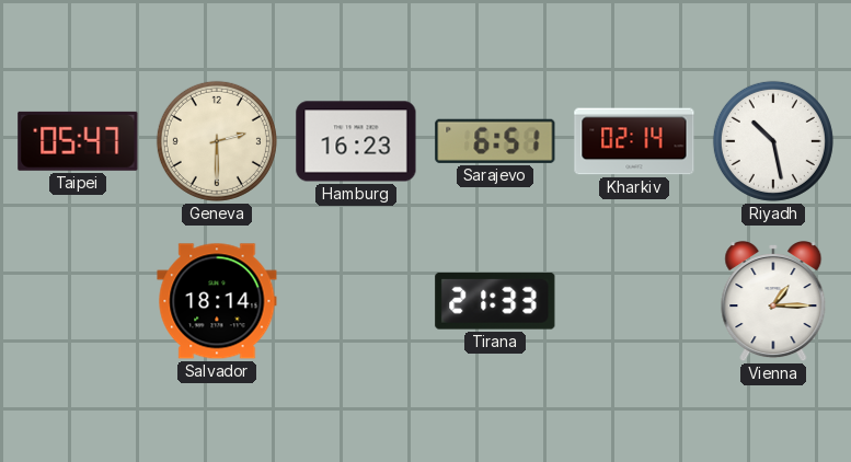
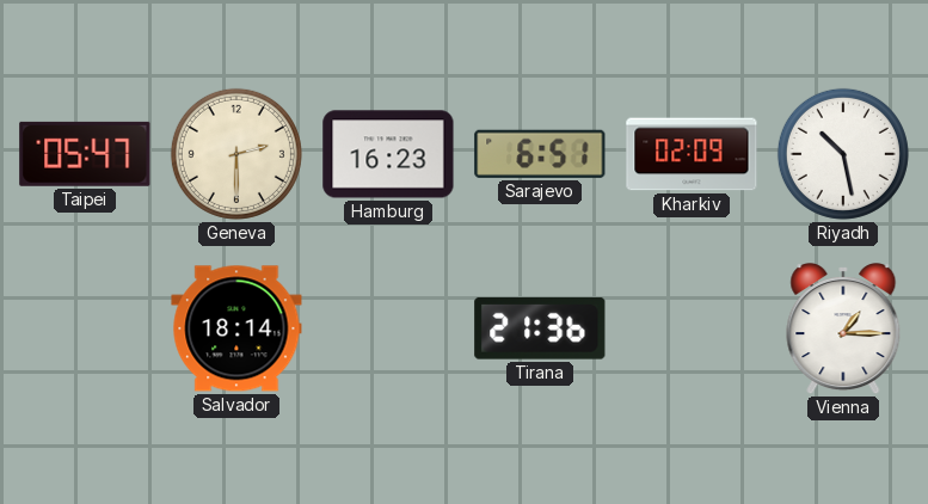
Kharkiv: 02:14 -> 02:09 (692, 154)
Tirana: 21:33 -> 21:36 (540, 328)
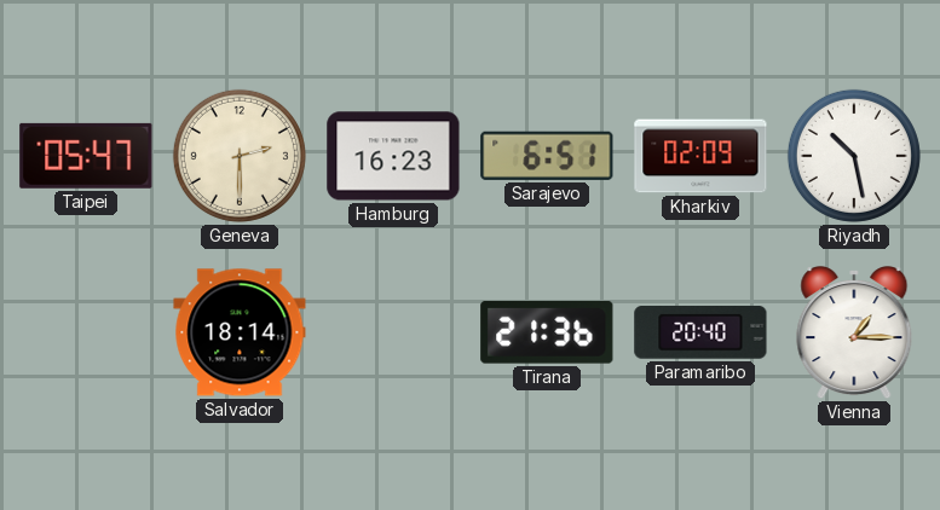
Paramaribo: none -> 20:40 (700, 334)
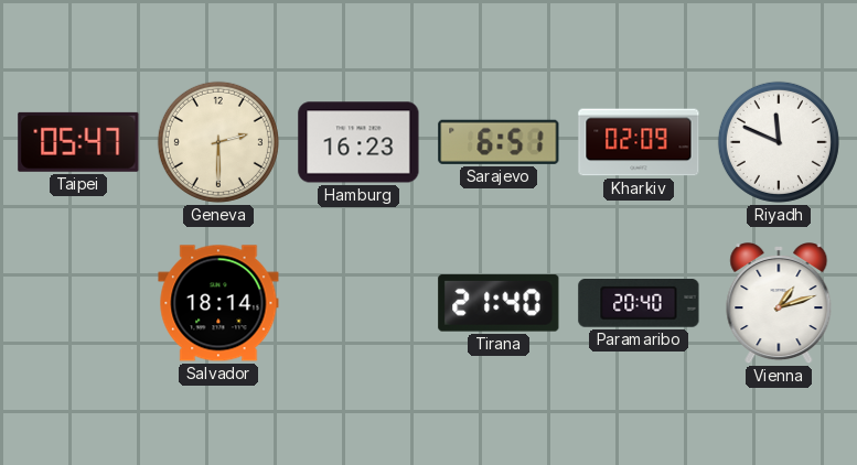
Riyadh: 10:28 -> 11:49 (779, 142)
Tirana: 21:36 -> 21:40 (499, 303)
Vienna: 1:15 -> 1:12 (779, 304)
